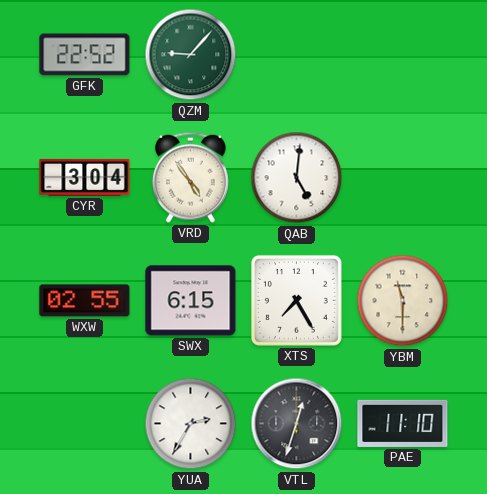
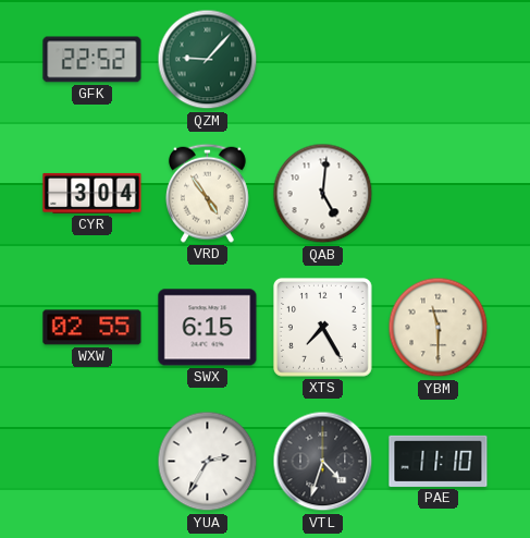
VTL: 12:33 -> 4:33 (323, 462)
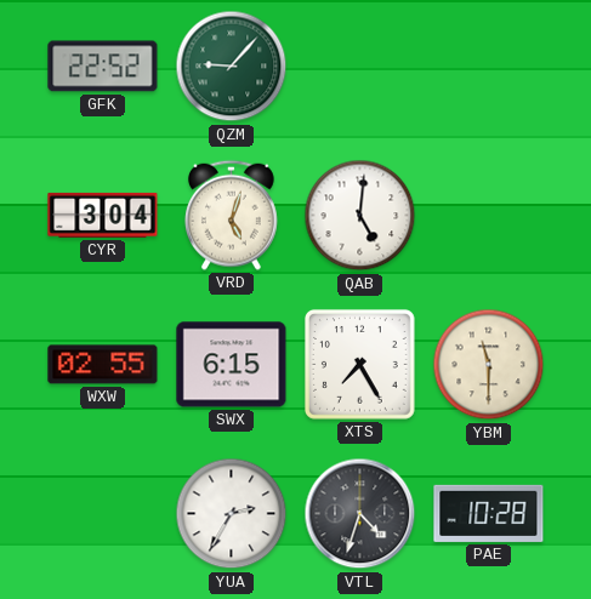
VRD: 4:54 -> 5:03 (231, 215)
PAE: 11:10 -> 10:28 (489, 513)
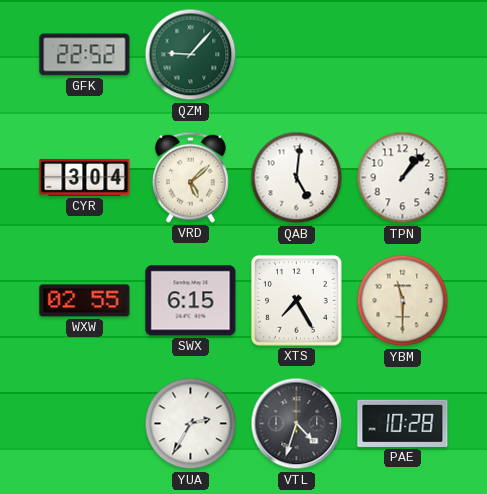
VRD: 5:03 -> 5:08 (190, 177)
TPN: none -> 1:07 (403, 178)
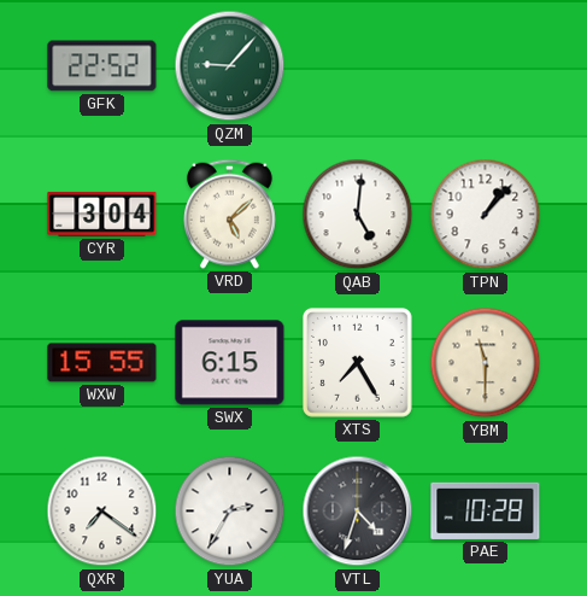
WXW: 02:55 -> 15:55 (102, 363)
QXR: none -> 7:21 (102, 512)
